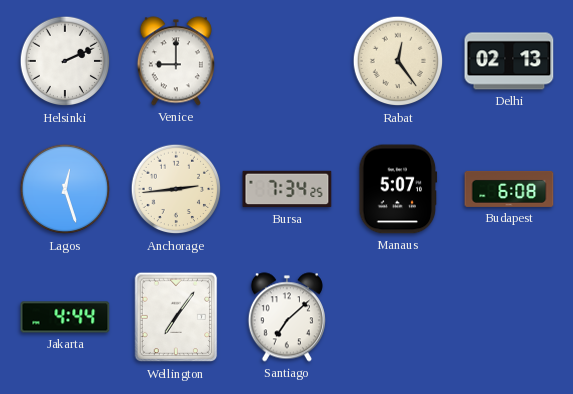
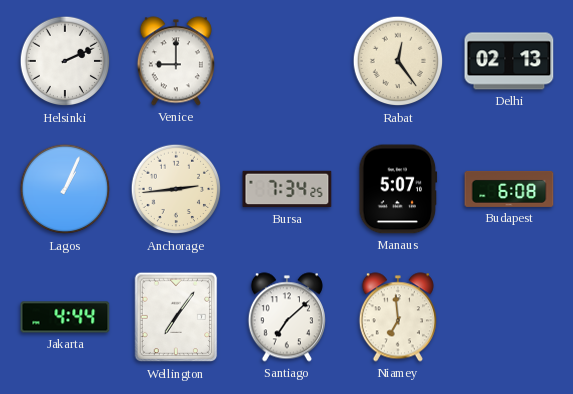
Lagos: 12:27 -> 1:04 (65, 189)
Niamey: none -> 6:59 (398, 317)
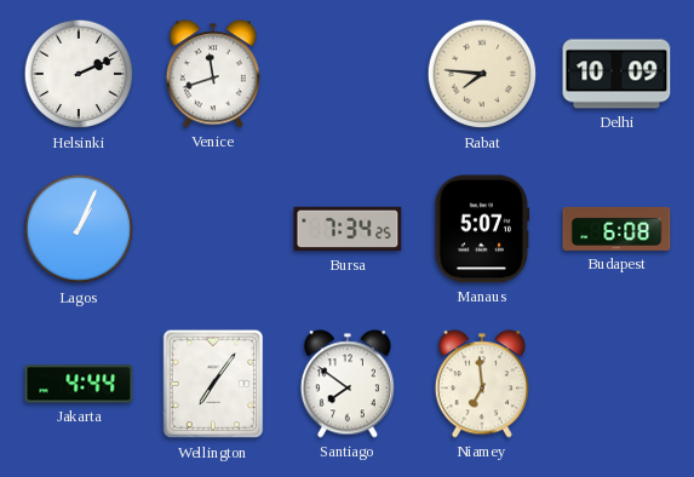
Venice: 9:00 -> 11:42 (213, 74)
Rabat: 12:24 -> 7:46 (482, 74)
Delhi: 02:13 -> 10:09 (616, 74)
Anchorage: 2:44 -> none (176, 189)
Santiago: 7:08 -> 7:51 (348, 384)
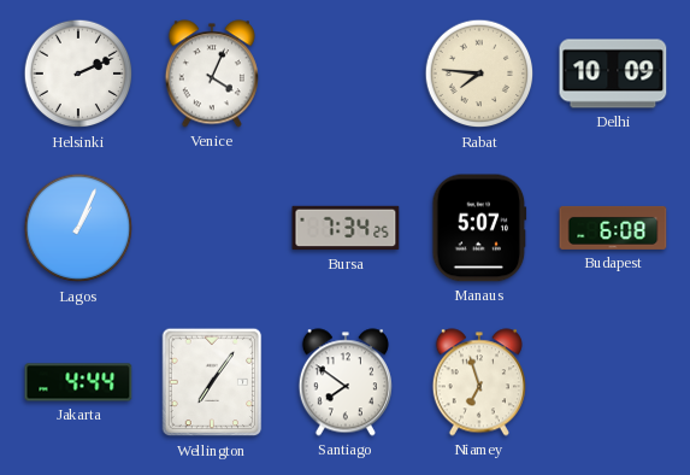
Venice: 11:42 -> 4:04 (212, 74)
Niamey: 6:59 -> 6:57 (479, 382)
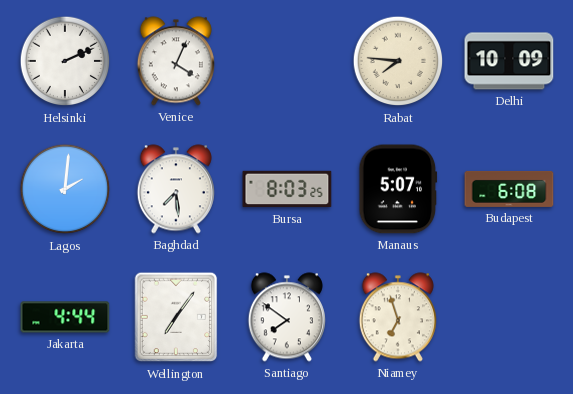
Lagos: 1:04 -> 2:01 (65, 189)
Baghdad: none -> 7:29 (176, 189)
Bursa: 7:34 -> 8:03 (287, 189)
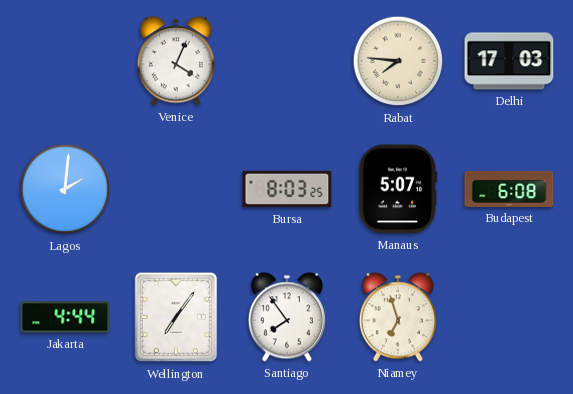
Helsinki: 2:11 -> none (65, 61)
Delhi: 10:09 -> 17:03 (509, 61)
Baghdad: 7:29 -> none (176, 189)
Santiago: 7:51 -> 7:54 (287, 317)
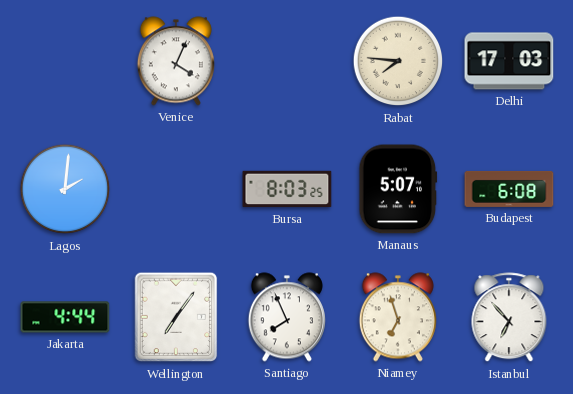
Santiago: 7:54 -> 7:56 (287, 317)
Istanbul: none -> 6:53 (509, 318)
